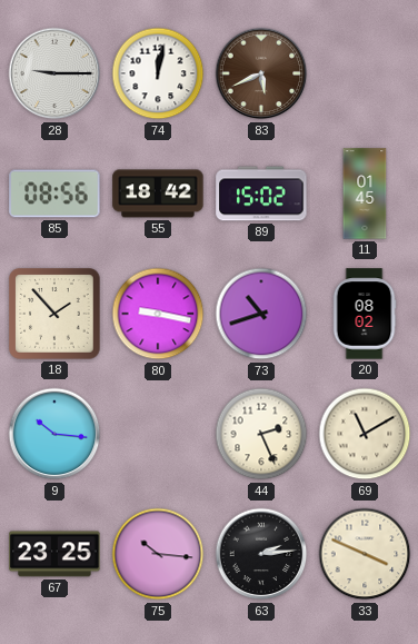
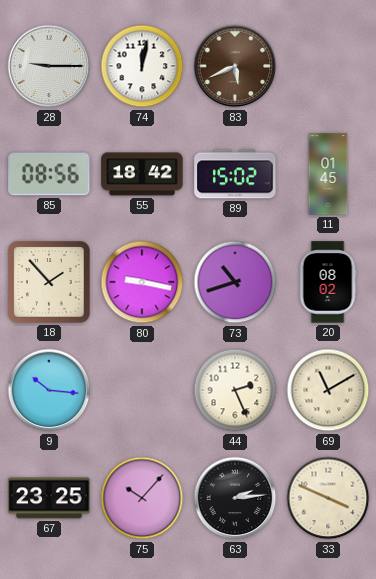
75: 10:16 -> 10:07 (142, 498)
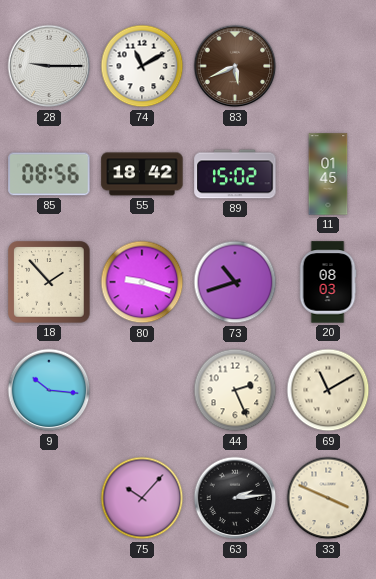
74: 12:02 -> 11:10 (142, 66)
80: 9:17 -> 9:18 (142, 282)
20: 08:02 -> 08:03 (328, 282)
67: 23:25 -> none (49, 498)
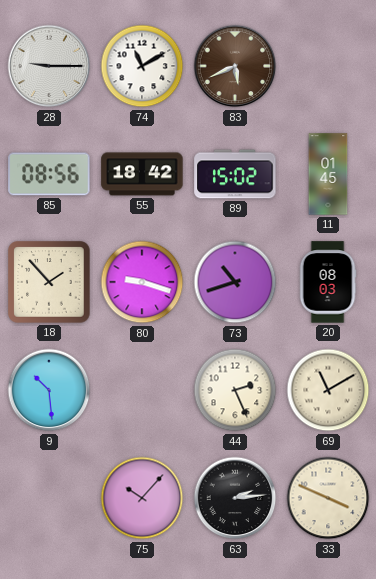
9: 10:16 -> 10:29 (49, 390)
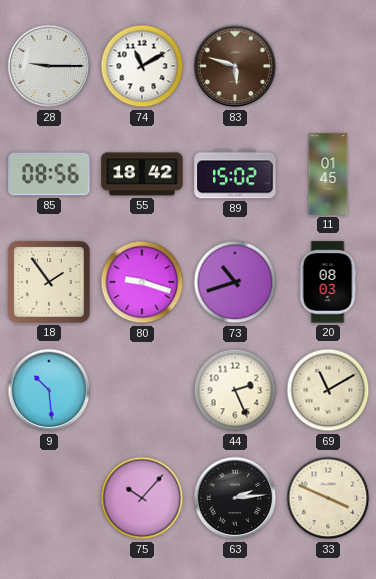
83: 5:41 -> 5:48 (235, 66)
18: 1:53 -> 1:54 (49, 282)
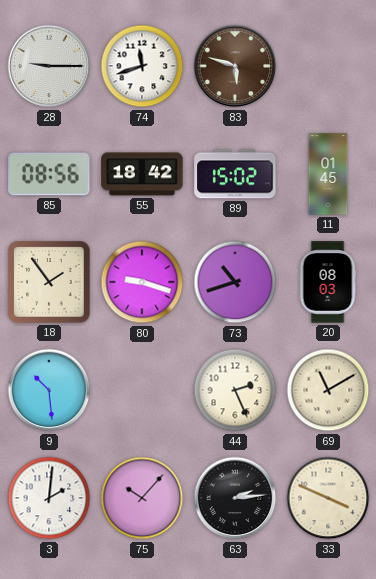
74: 11:10 -> 11:42 (142, 66)
3: none -> 2:01 (49, 498)
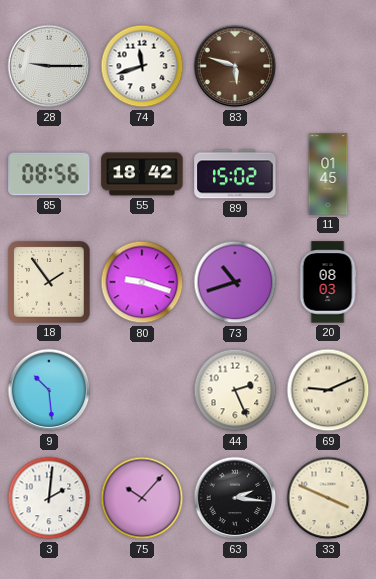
69: 11:10 -> 9:11 (328, 390)
63: 2:14 -> 2:16 (235, 498)
